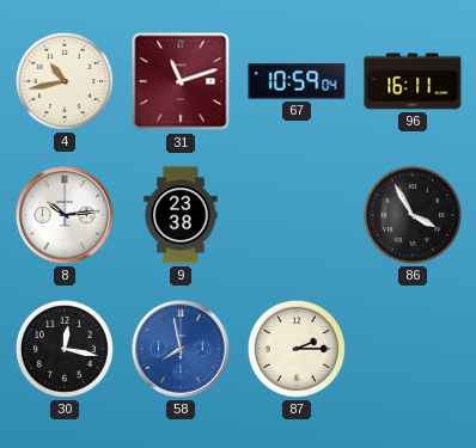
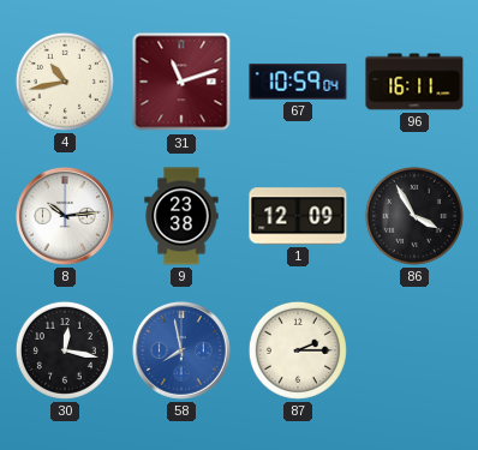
1: none -> 12:09 (298, 216)
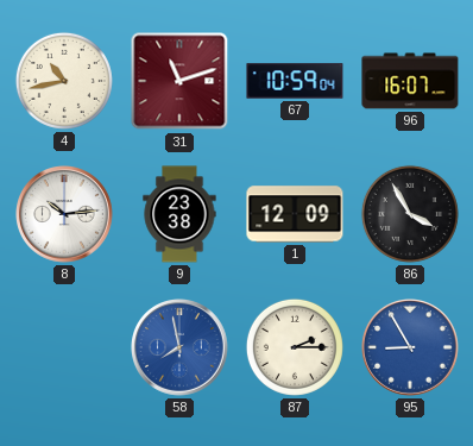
96: 16:11 -> 16:07 (410, 81)
30: 12:17 -> none (65, 350)
95: none -> 8:55 (411, 348)
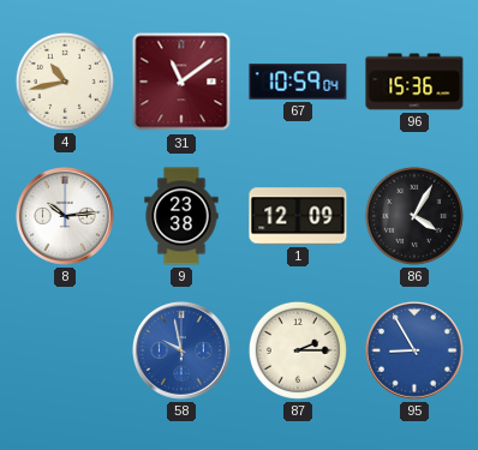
31: 11:12 -> 11:09 (181, 82)
96: 16:07 -> 15:36 (414, 82)
86: 3:55 -> 4:05 (414, 216)
58: 7:58 -> 9:58 (183, 352)
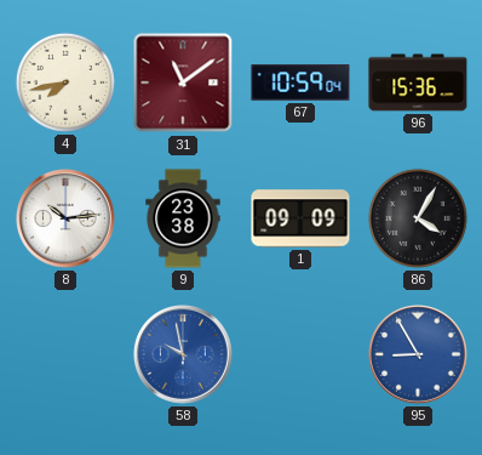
4: 10:43 -> 7:43 (65, 83)
1: 12:09 -> 09:09 (300, 218)
87: 2:15 -> none (298, 350)
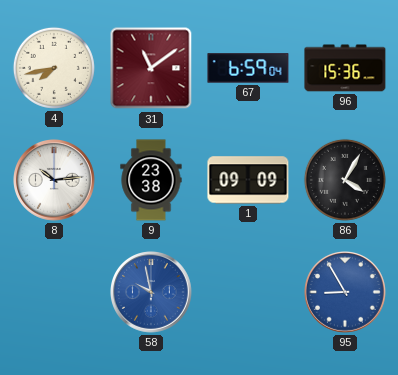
67: 10:59 -> 6:59 (248, 68)
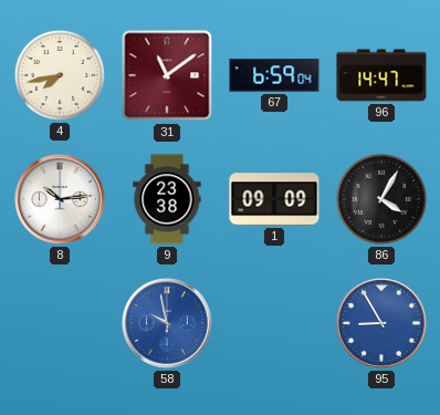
96: 15:36 -> 14:47 (381, 75)
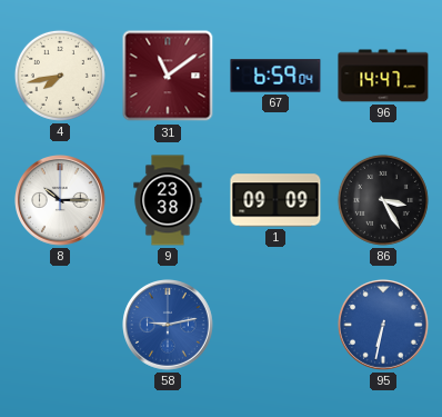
8: 10:14 -> 10:15 (61, 201)
86: 4:05 -> 3:25 (383, 200)
58: 9:58 -> 9:13 (169, 326)
95: 8:55 -> 6:32 (384, 326)
